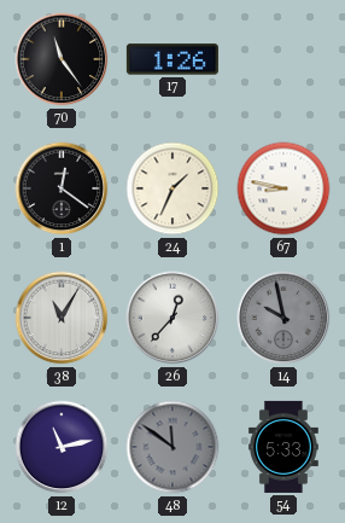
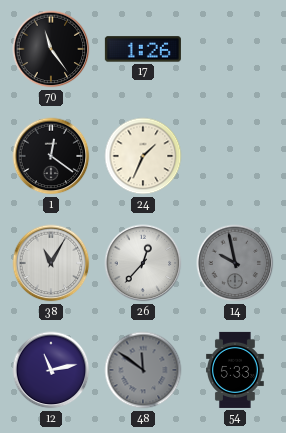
67: 8:47 -> none (283, 188)
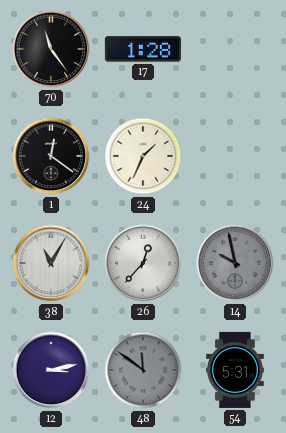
17: 1:26 -> 1:28 (143, 49)
12: 11:13 -> 3:13 (51, 370)
54: 5:33 -> 5:31 (236, 370)
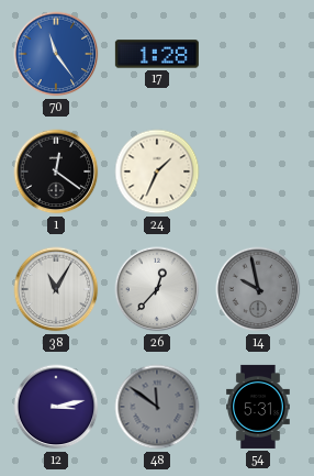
70 dial: black -> blue (56, 54)
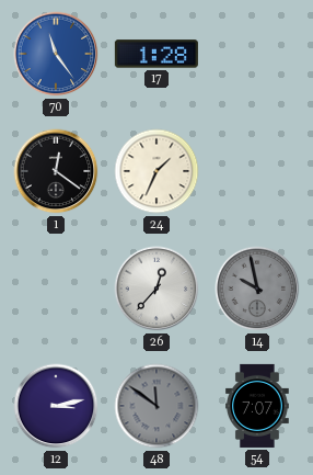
38: 11:05 -> none (56, 289)
54: 5:31 -> 7:07 (258, 406)
